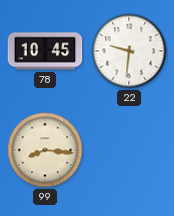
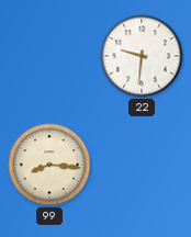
78: 10:45 -> none (45, 51)
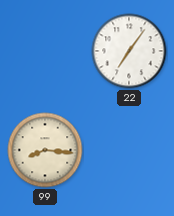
22: 9:31 -> 7:06 (129, 51)
